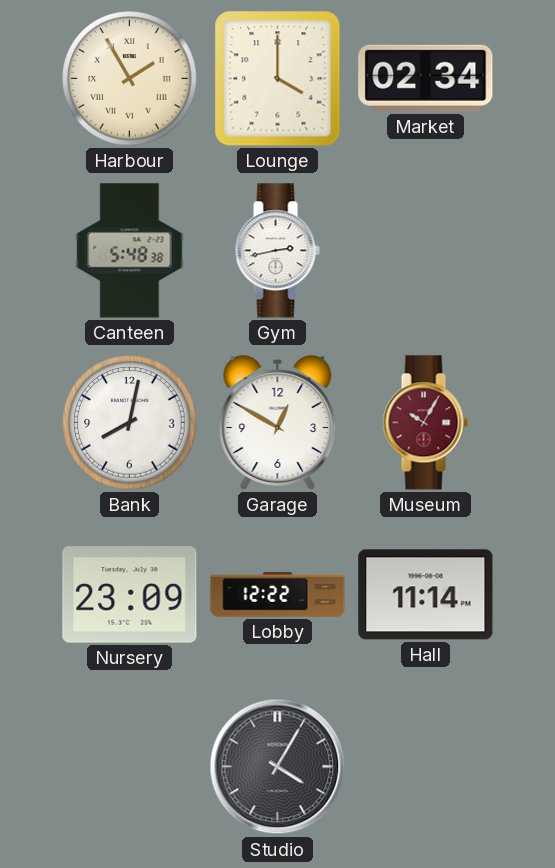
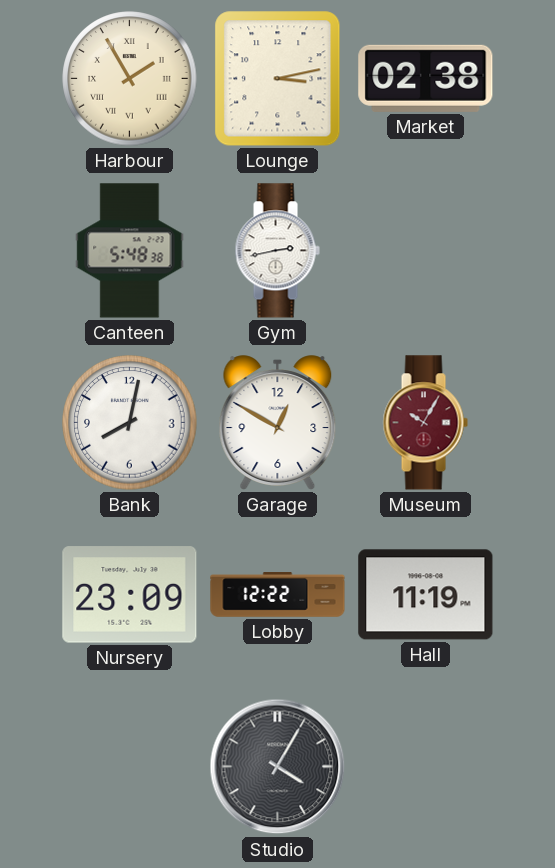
Lounge: 4:00 -> 3:13 (278, 79)
Market: 02:34 -> 02:38 (426, 78)
Hall: 11:14 -> 11:19 (426, 595)
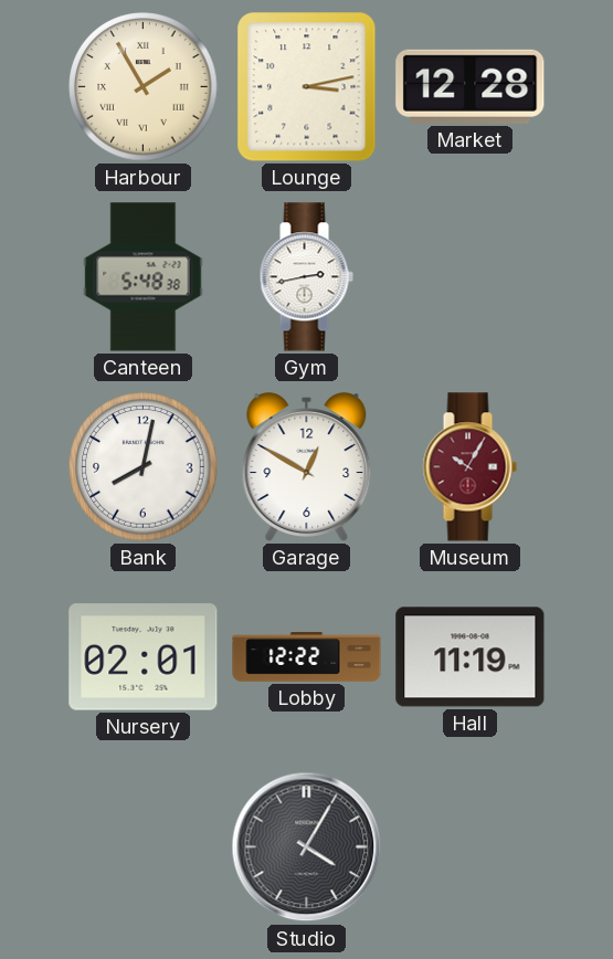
Market: 02:38 -> 12:28 (471, 86)
Nursery: 23:09 -> 02:01 (144, 657)
